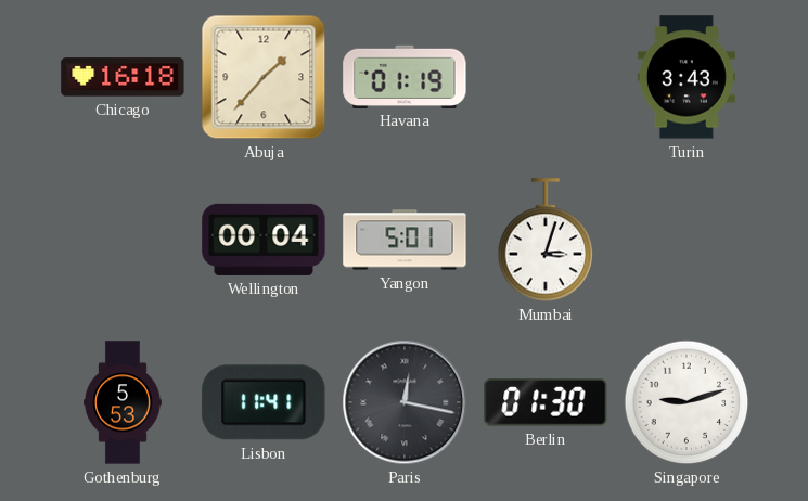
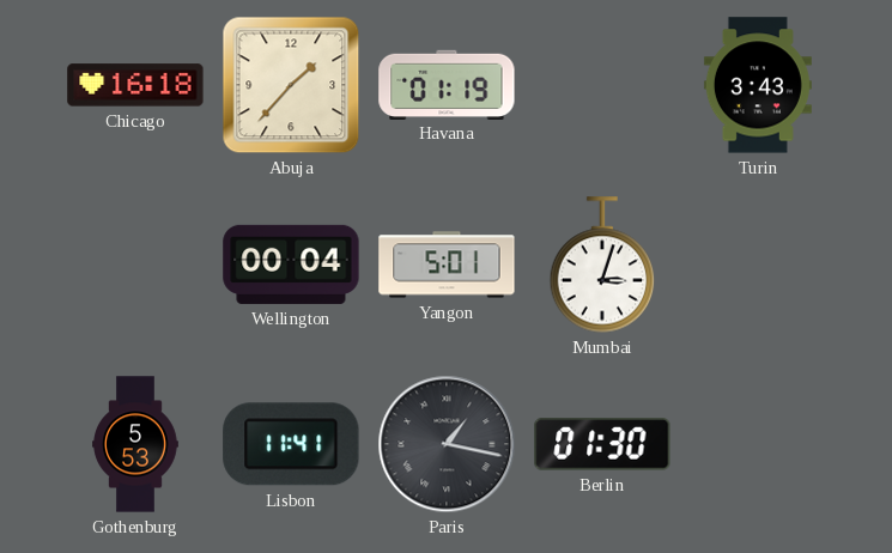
Paris: 12:17 -> 1:17 (447, 444)
Singapore: 9:12 -> none (687, 402)
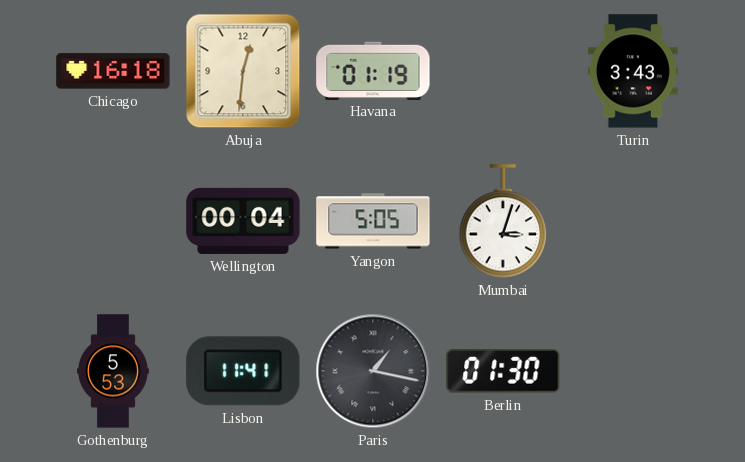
Abuja: 1:37 -> 12:31 (243, 71)
Yangon: 5:01 -> 5:05 (373, 221)
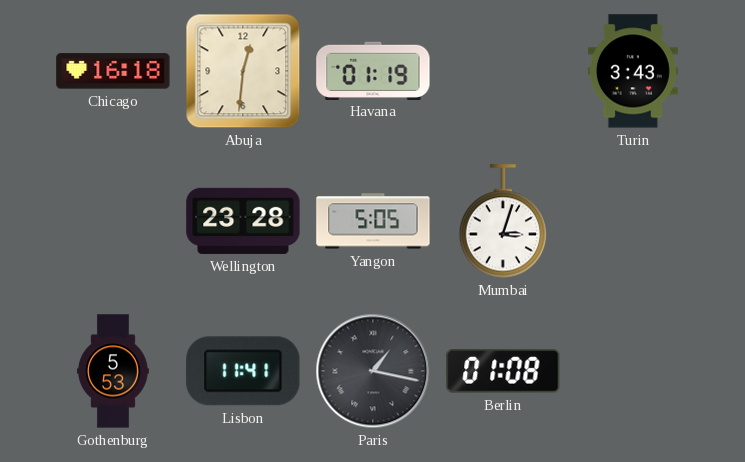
Wellington: 00:04 -> 23:28 (243, 221)
Berlin: 01:30 -> 01:08 (503, 371)
